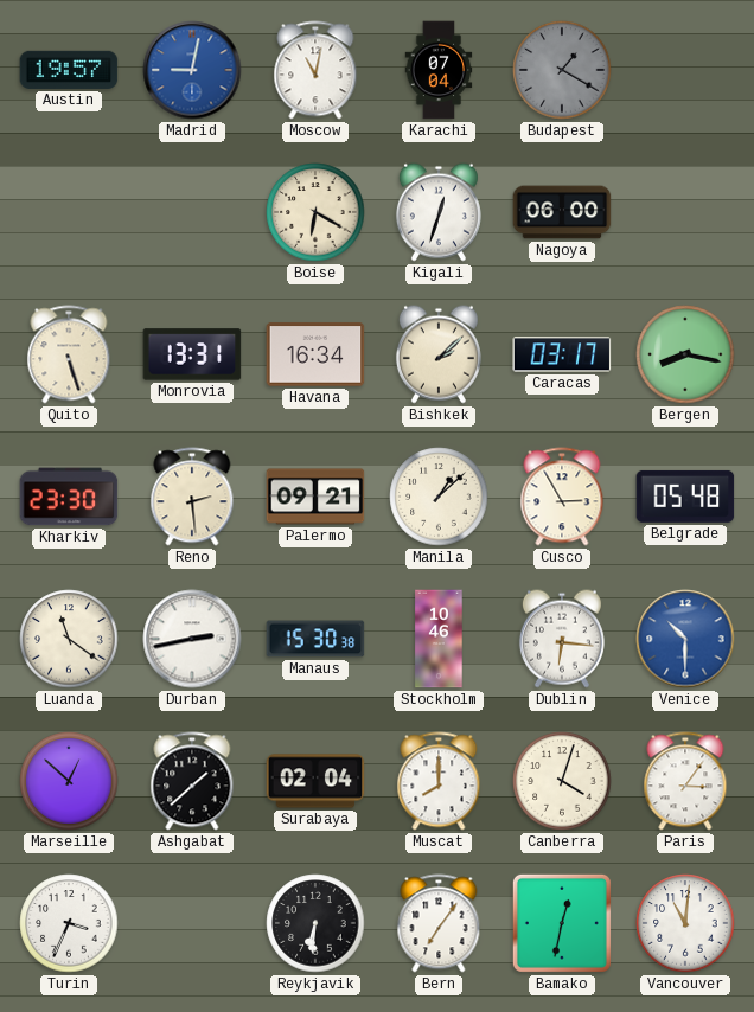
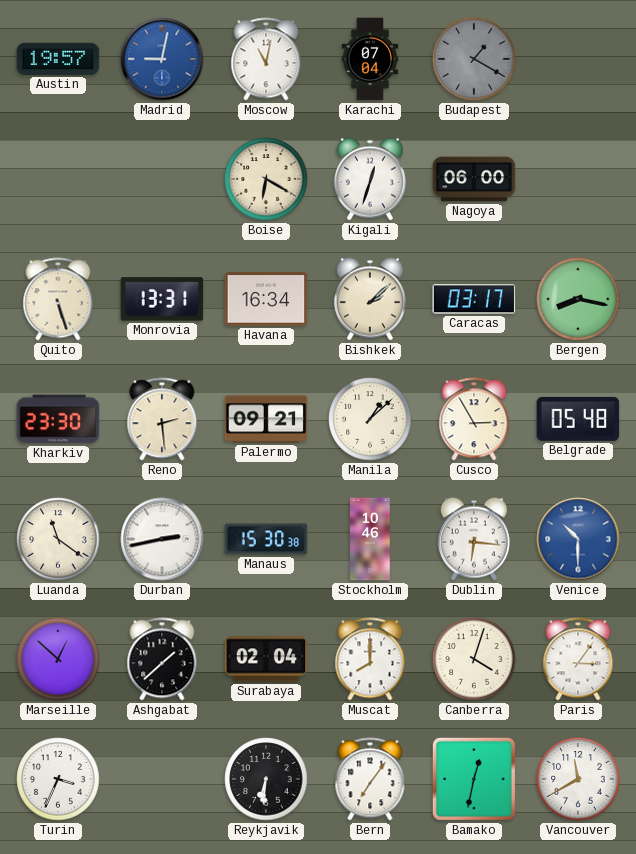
Vancouver: 11:01 -> 11:40 (578, 779)
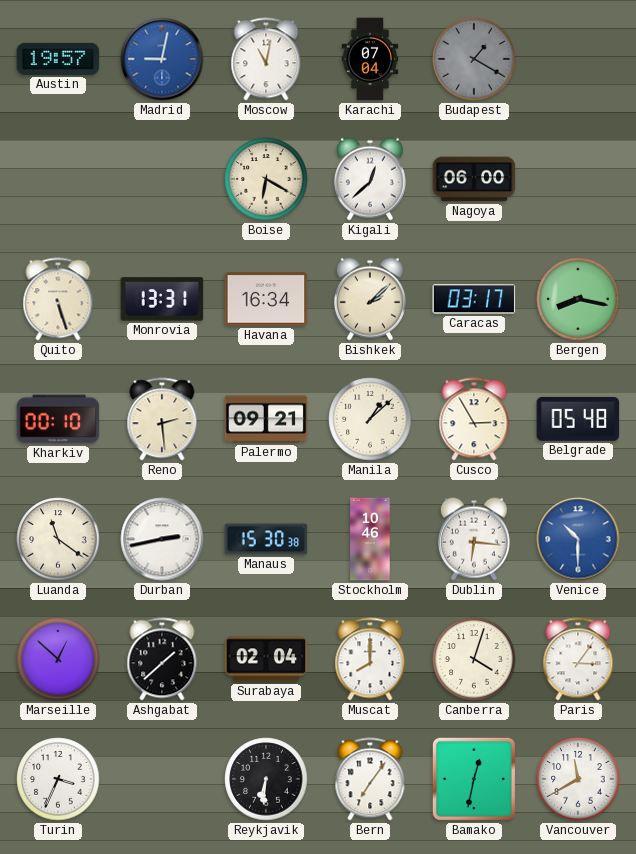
Kigali: 12:33 -> 12:38 (370, 179)
Kharkiv: 23:30 -> 00:10 (58, 419)
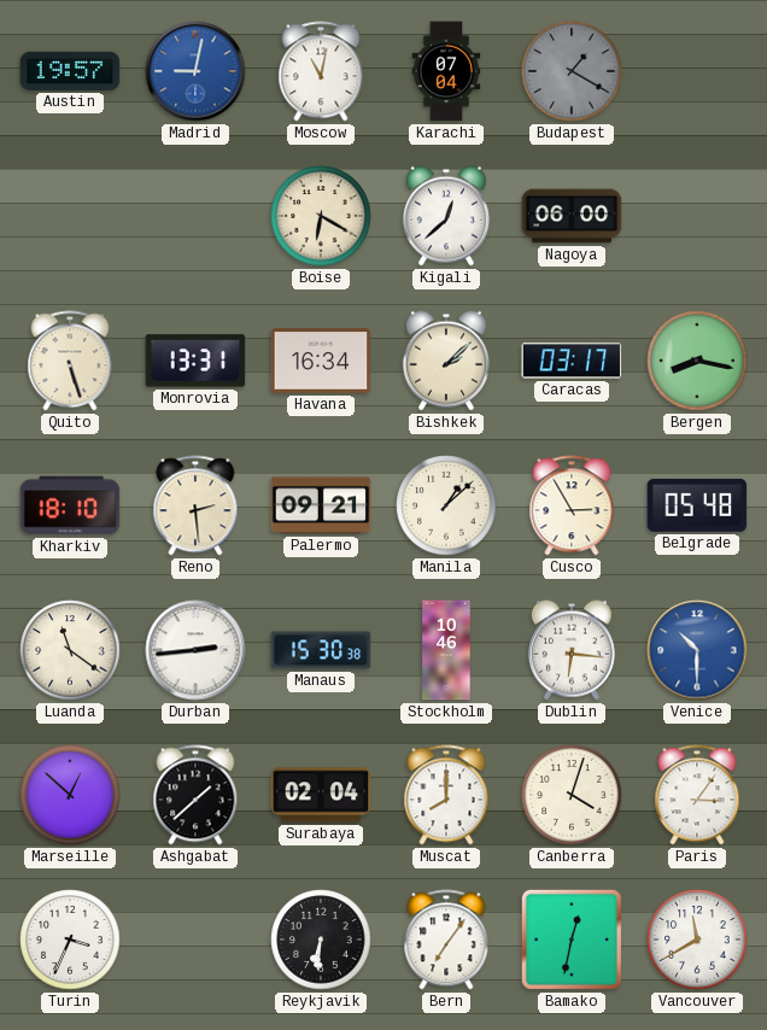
Kharkiv: 00:10 -> 18:10 (70, 505)
Durban: 2:43 -> 2:44 (195, 650)
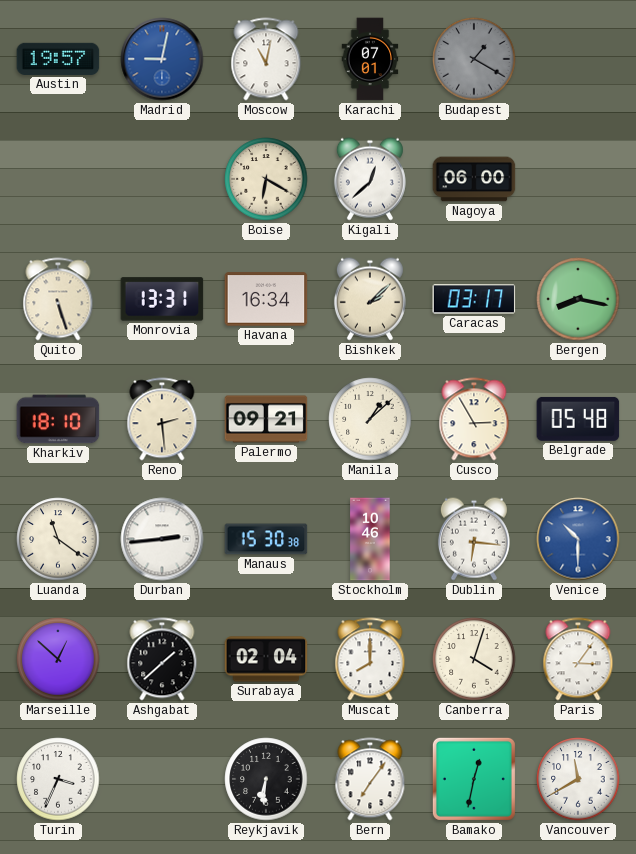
Karachi: 07:04 -> 07:01 (370, 59)
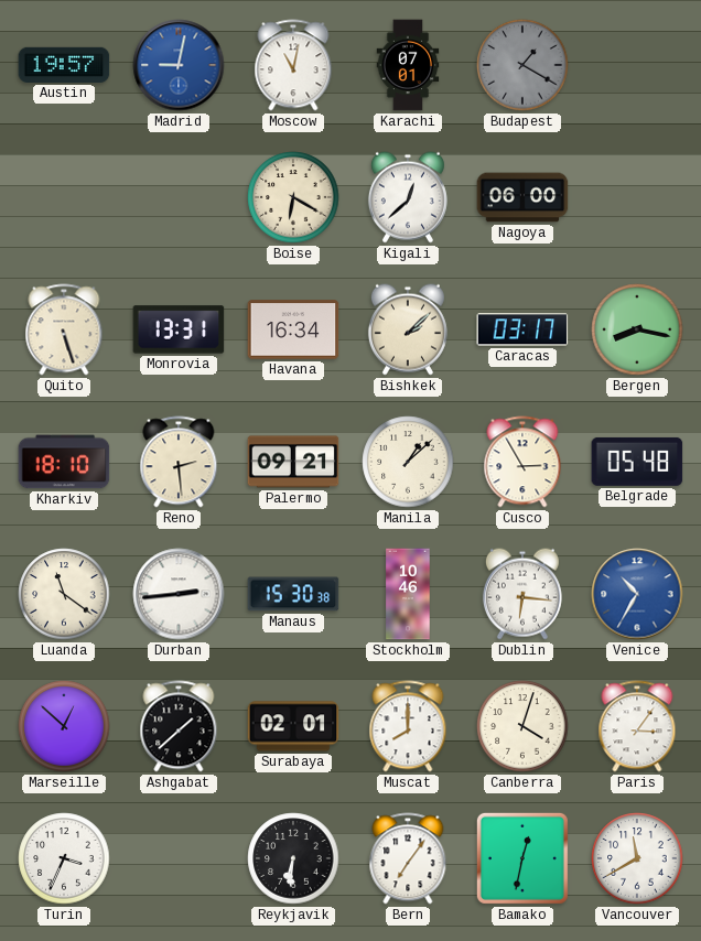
Venice: 10:30 -> 10:35 (637, 594)
Surabaya: 02:04 -> 02:01 (293, 726)
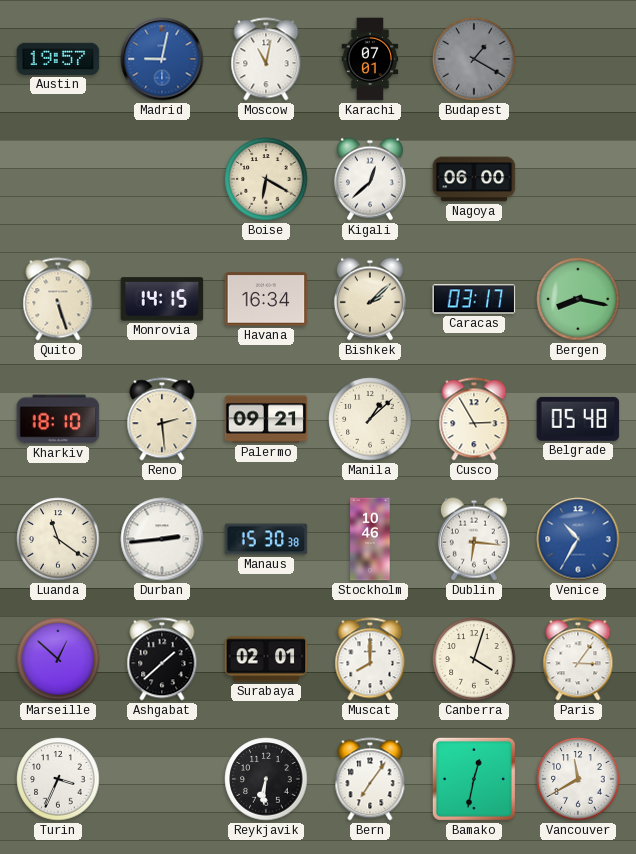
Monrovia: 13:31 -> 14:15 (162, 299)
